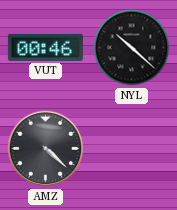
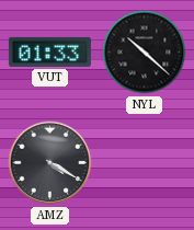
VUT: 00:46 -> 01:33 (49, 51)
AMZ: 4:22 -> 4:20 (50, 163)
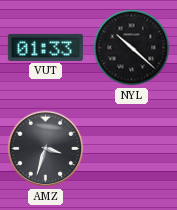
AMZ: 4:20 -> 3:33 (46, 149)
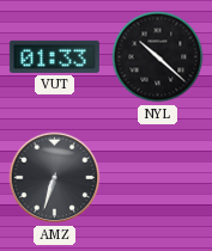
AMZ: 3:33 -> 6:33 (55, 178)
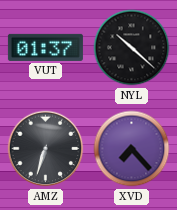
VUT: 01:33 -> 01:37 (45, 47)
XVD: none -> 7:23 (132, 149)
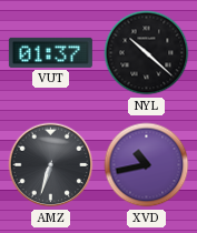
XVD: 7:23 -> 10:43 (147, 165)
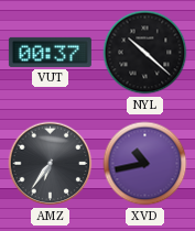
VUT: 01:37 -> 00:37 (50, 52)
AMZ: 6:33 -> 6:36 (51, 164)
